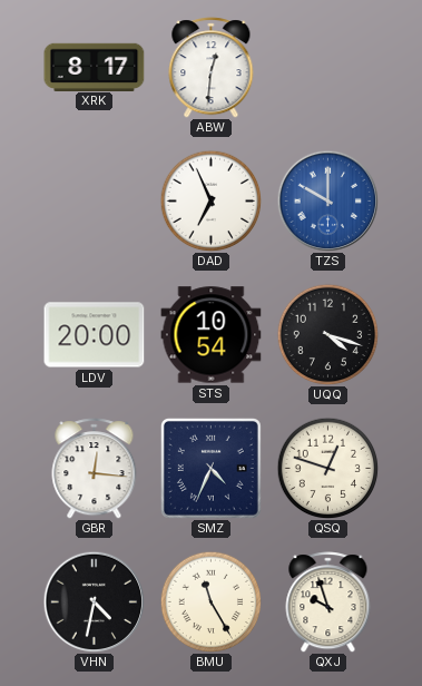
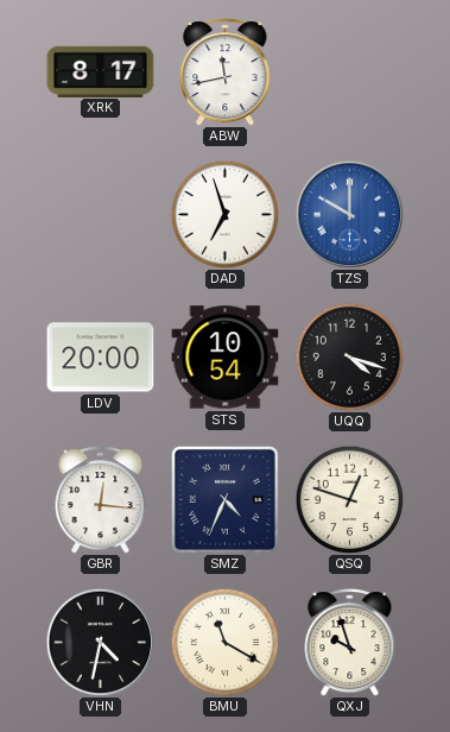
ABW: 12:31 -> 11:43 (226, 72)
DAD: 6:56 -> 6:57 (224, 214)
BMU: 11:25 -> 11:20 (224, 642)
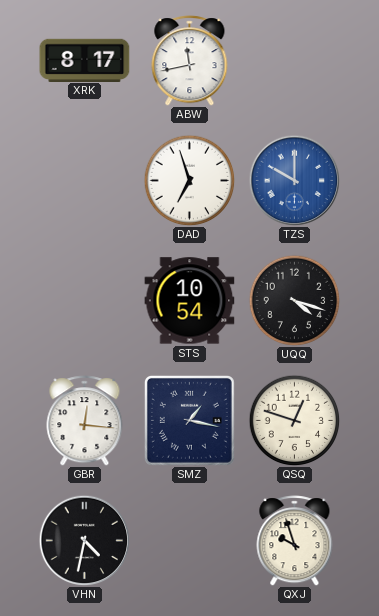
LDV: 20:00 -> none (101, 358)
SMZ: 4:34 -> 1:17 (189, 420)
BMU: 11:20 -> none (224, 642)
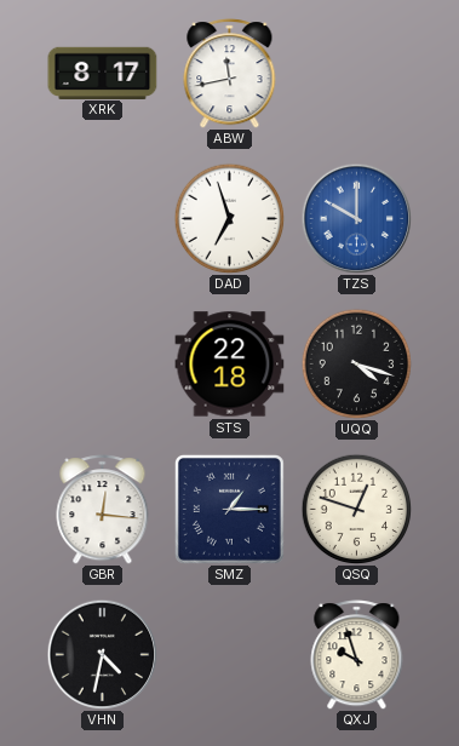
STS: 10:54 -> 22:18 (230, 365)
SMZ: 1:17 -> 1:15 (229, 509)
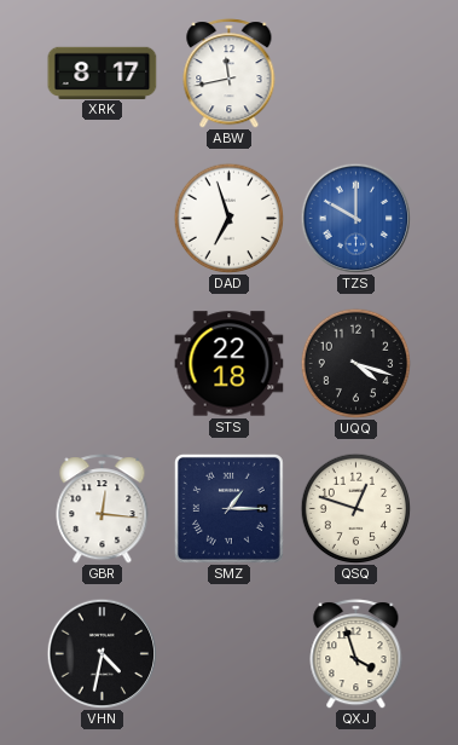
QXJ: 9:57 -> 3:57 (356, 654)
